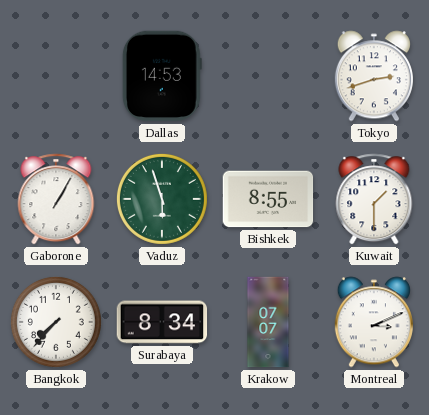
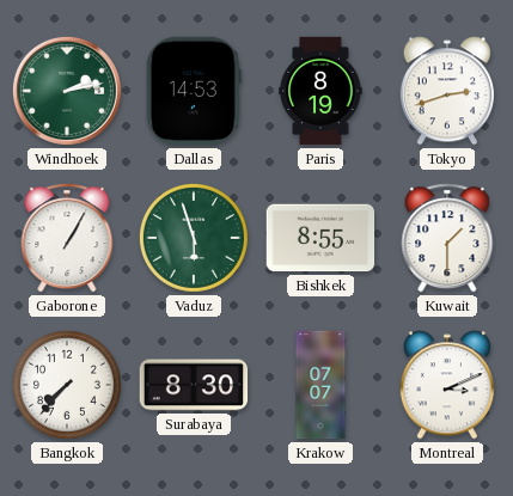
Windhoek: none -> 2:13 (67, 91)
Paris: none -> 8:19 (320, 91)
Surabaya: 8:34 -> 8:30 (194, 385)
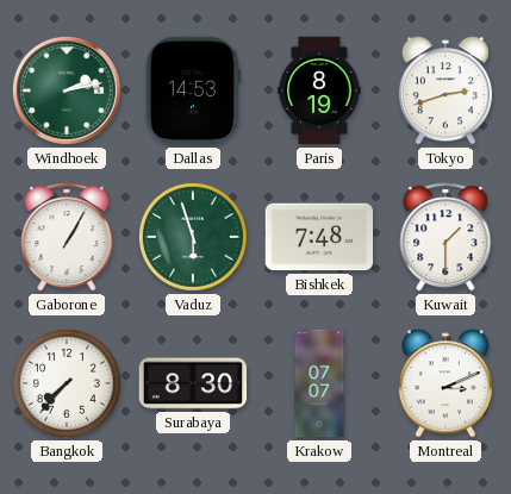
Bishkek: 8:55 -> 7:48 (319, 237)
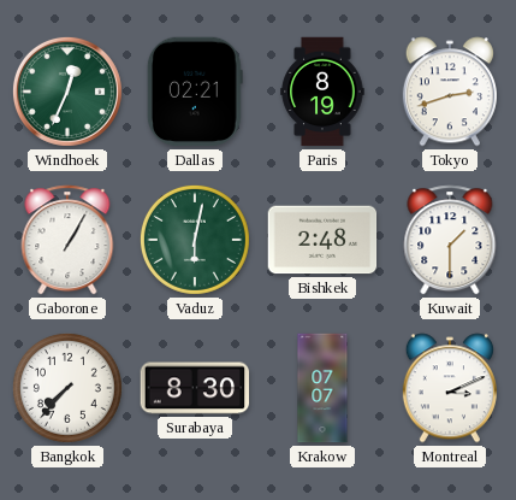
Windhoek: 2:13 -> 12:34 (67, 92)
Dallas: 14:53 -> 02:21 (195, 92)
Vaduz: 5:57 -> 6:02 (195, 240)
Bishkek: 7:48 -> 2:48 (322, 240)
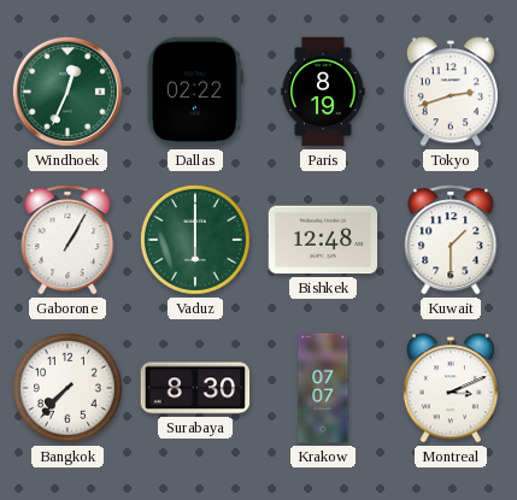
Dallas: 02:21 -> 02:22 (195, 92)
Vaduz: 6:02 -> 6:00 (195, 240)
Bishkek: 2:48 -> 12:48 (323, 240)
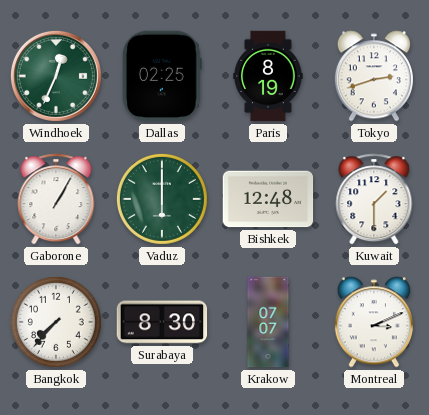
Dallas: 02:22 -> 02:25 (162, 76)
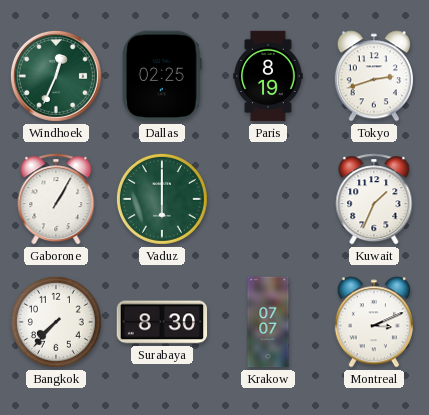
Bishkek: 12:48 -> none (268, 199)
Kuwait: 1:30 -> 1:34 (374, 199)
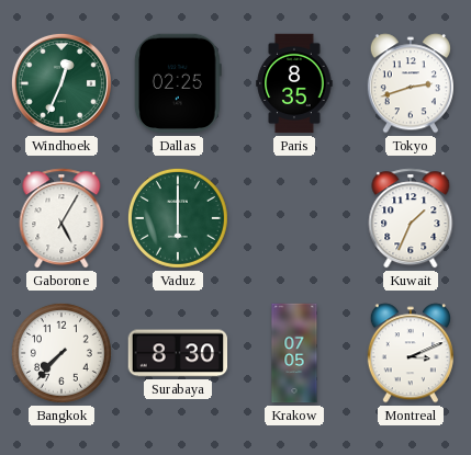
Paris: 8:19 -> 8:35 (294, 83)
Gaborone: 1:05 -> 5:05 (61, 218)
Krakow: 07:07 -> 07:05 (294, 353)
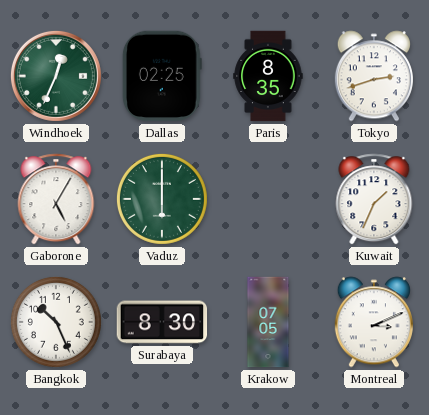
Bangkok: 7:37 -> 10:26 (56, 322)
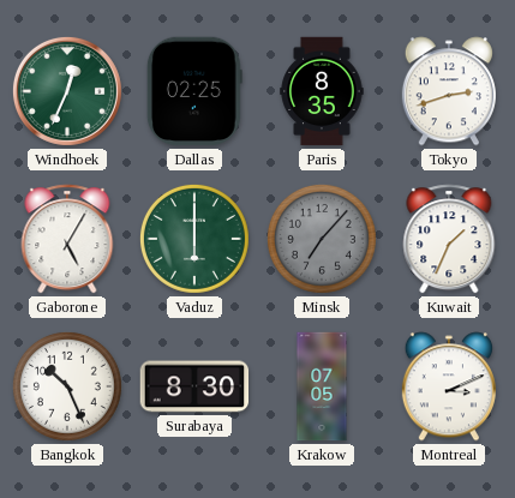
Minsk: none -> 7:07 (322, 239)
